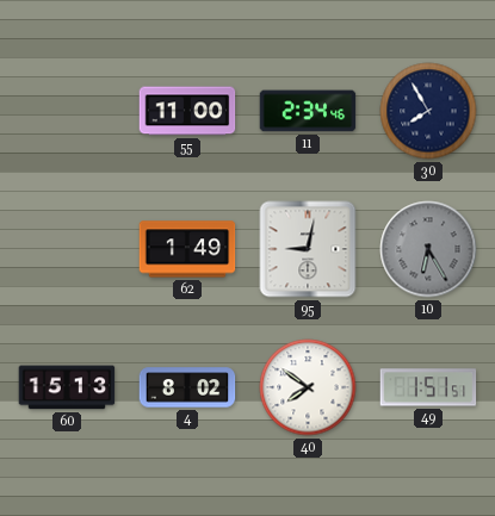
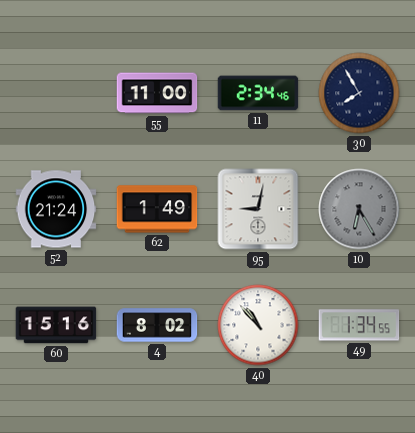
52: none -> 21:24 (56, 209)
60: 15:13 -> 15:16 (56, 325)
40: 7:51 -> 10:53 (258, 325)
49: 1:51 -> 1:34 (359, 325)
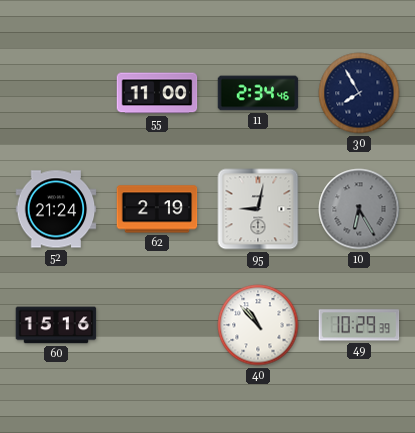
62: 1:49 -> 2:19 (157, 209)
4: 8:02 -> none (157, 325)
49: 1:34 -> 10:29 (359, 325)
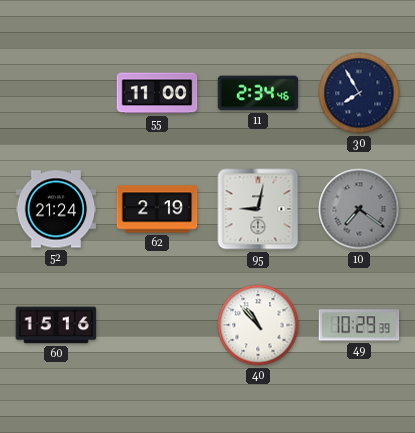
10: 6:25 -> 7:21 (359, 209)
